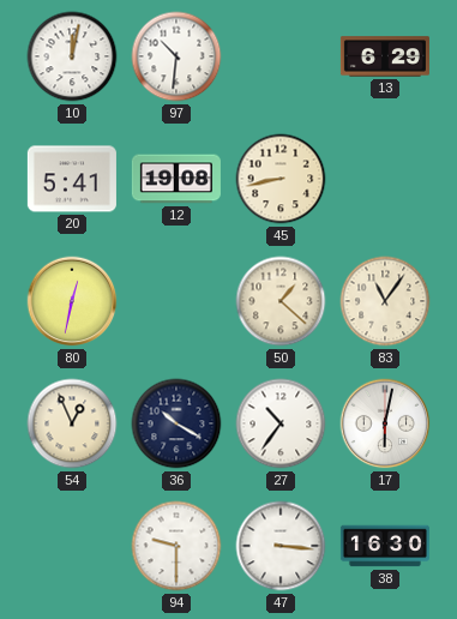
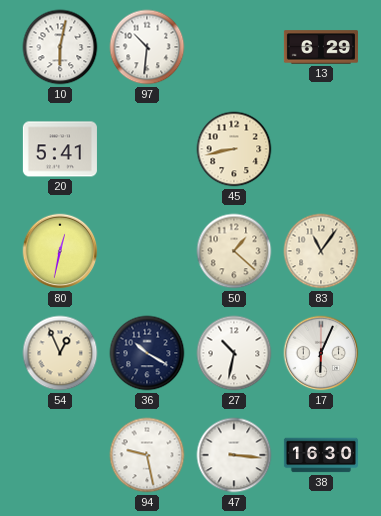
10: 12:02 -> 6:02 (60, 47)
12: 19:08 -> none (176, 179)
27: 10:36 -> 10:32 (234, 353)
17: 6:02 -> 6:04 (321, 353)
94: 9:30 -> 9:28 (147, 455)
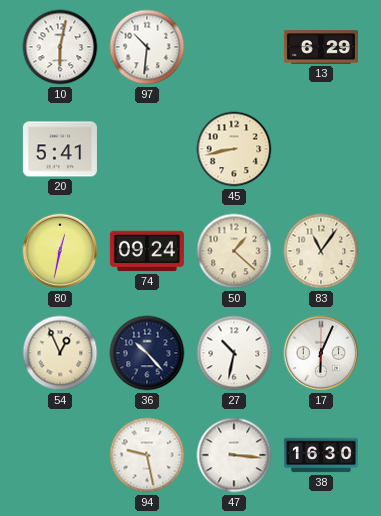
74: none -> 09:24 (147, 251)
36: 10:20 -> 10:23 (147, 353)
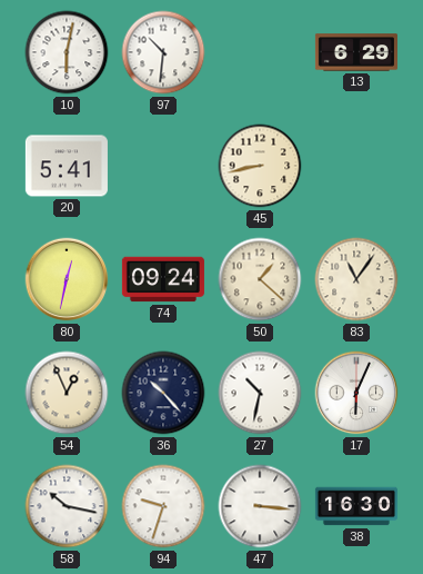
58: none -> 10:17 (67, 506)
94: 9:28 -> 9:33 (163, 506)
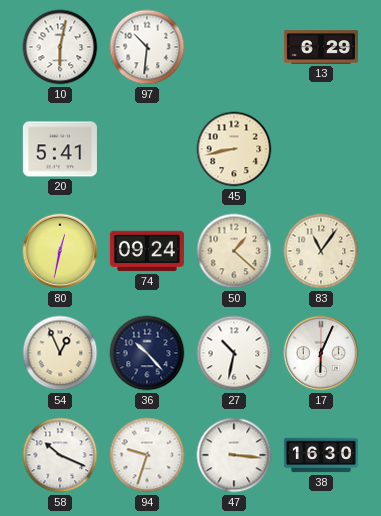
58: 10:17 -> 10:19 (60, 455)
